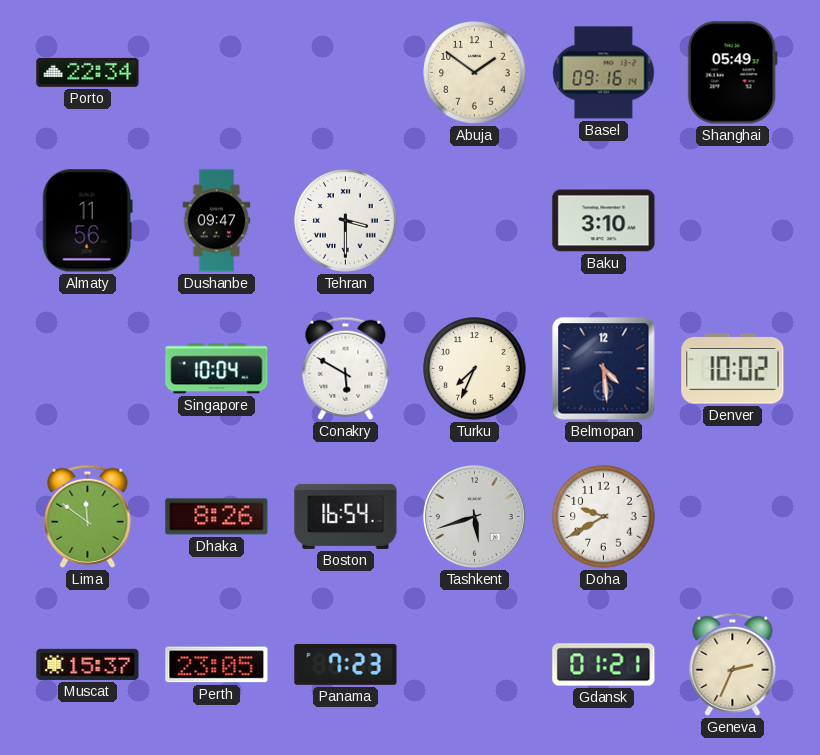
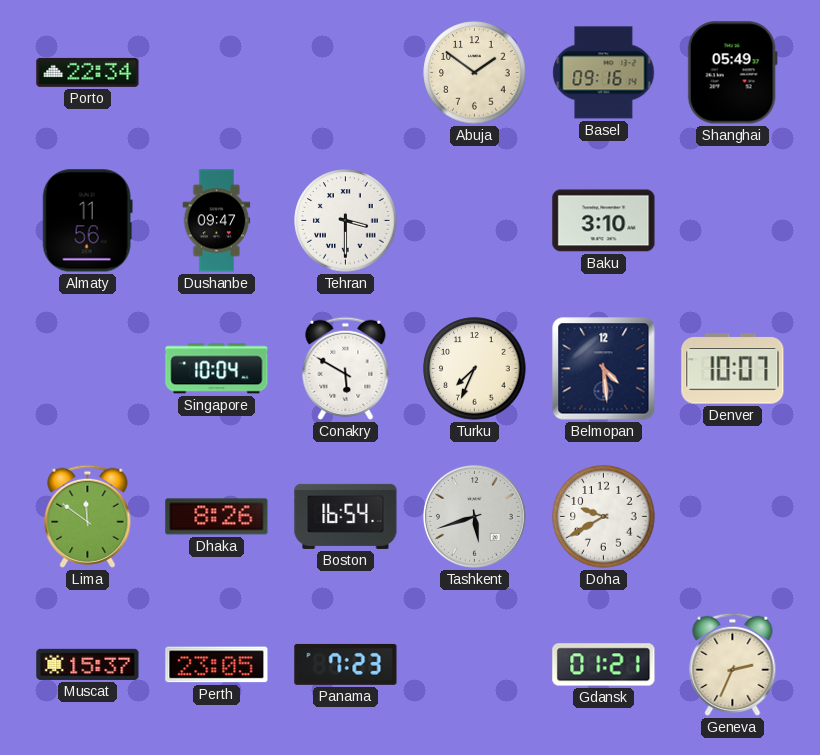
Denver: 10:02 -> 10:07 (733, 369)
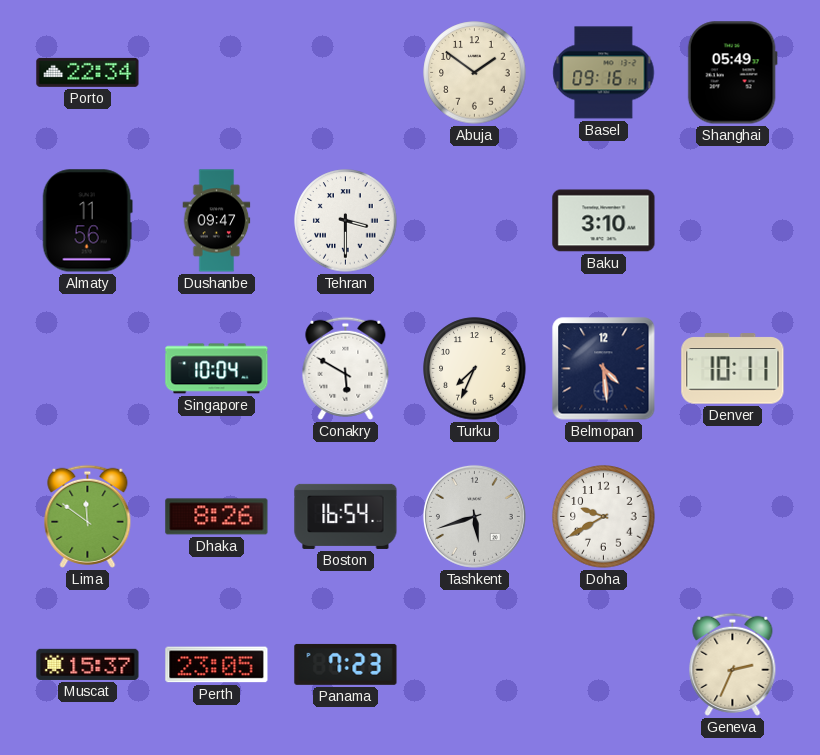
Denver: 10:07 -> 10:11 (733, 369)
Gdansk: 01:21 -> none (604, 665)
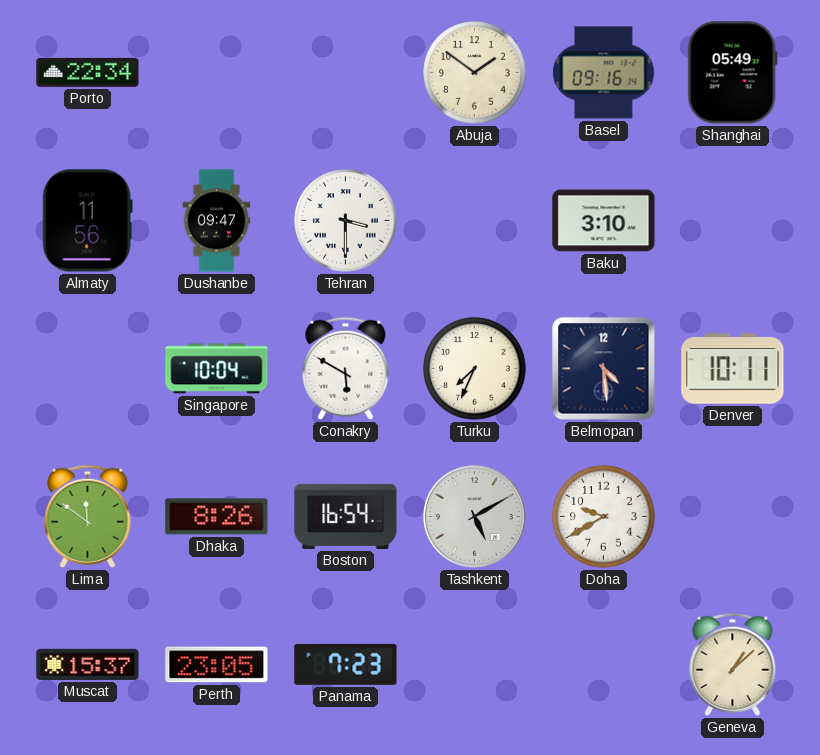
Tashkent: 5:42 -> 5:10 (474, 516)
Geneva: 2:34 -> 1:08 (733, 664)
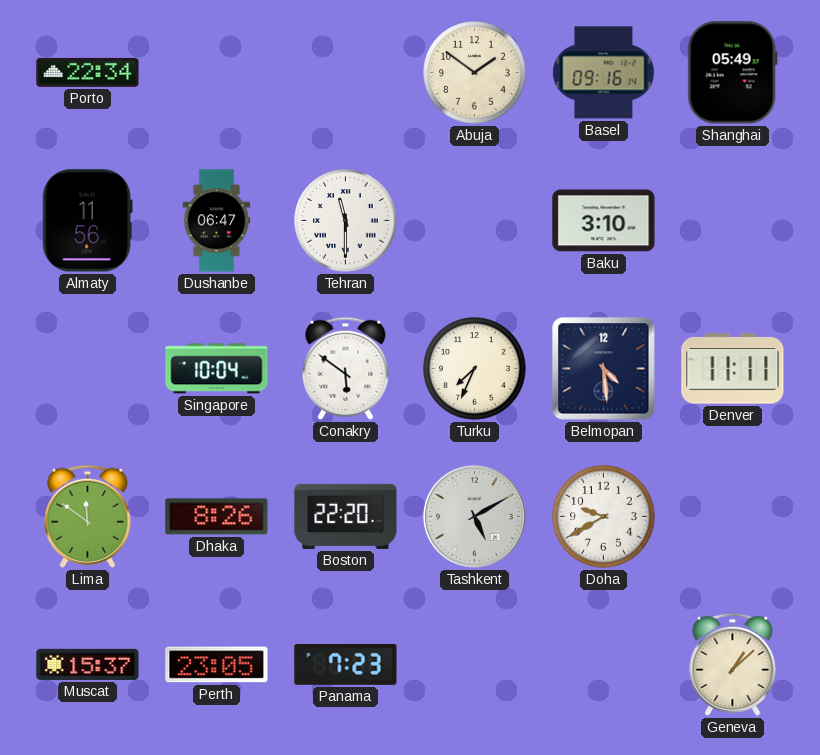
Dushanbe: 09:47 -> 06:47 (217, 221)
Tehran: 3:30 -> 11:30 (346, 221)
Conakry: 5:50 -> 5:51 (346, 368)
Denver: 10:11 -> 11:11 (733, 369)
Boston: 16:54 -> 22:20 (346, 516)
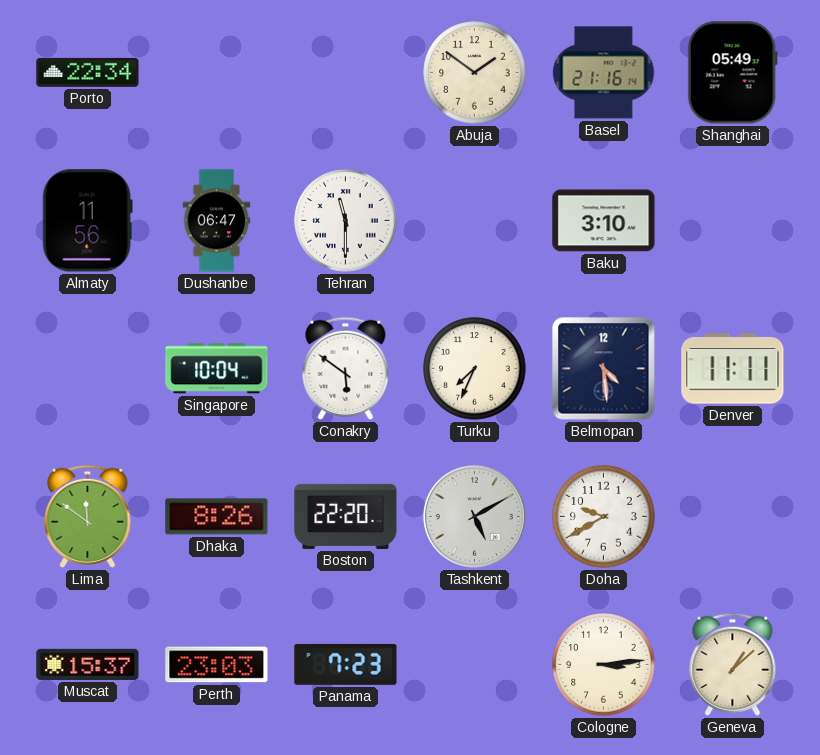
Basel: 09:16 -> 21:16 (604, 73)
Perth: 23:05 -> 23:03 (217, 665)
Cologne: none -> 3:14 (604, 665)
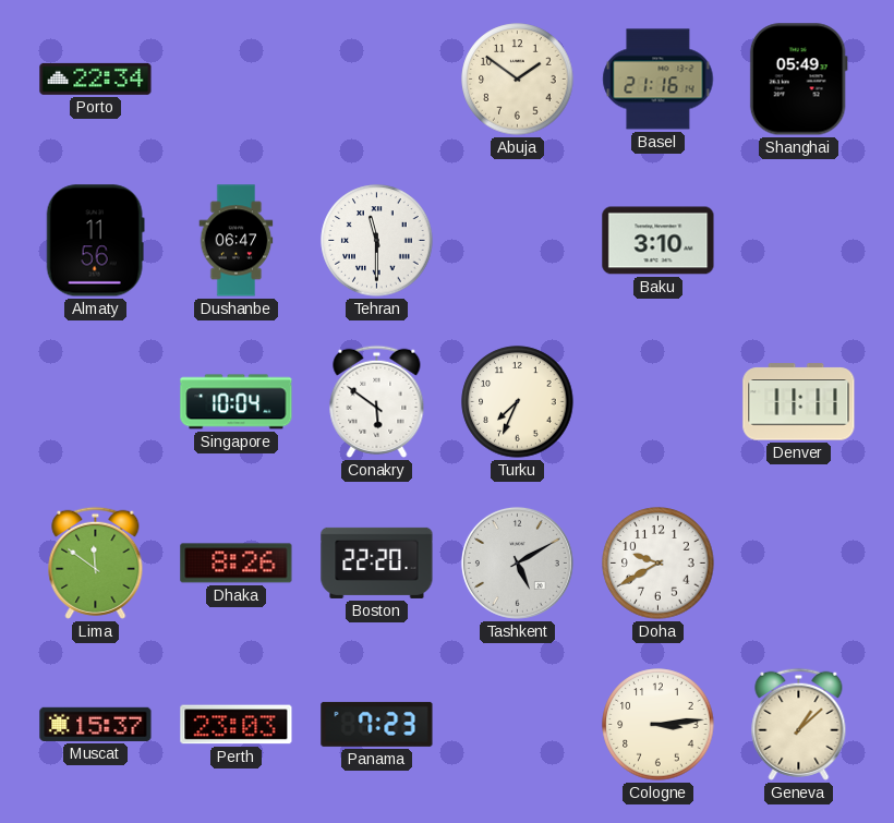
Belmopan: 4:29 -> none (604, 369)
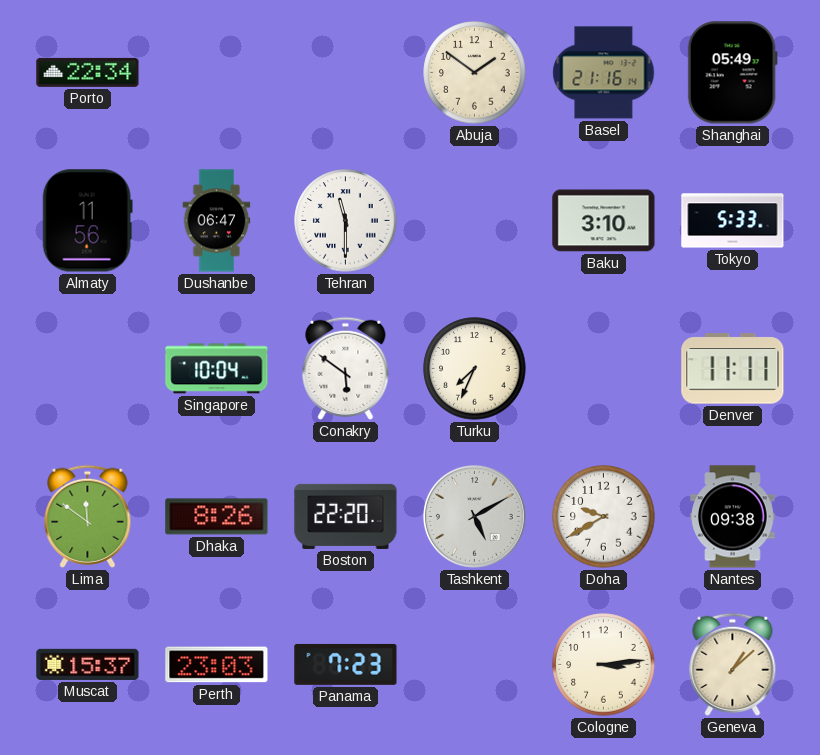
Tokyo: none -> 5:33 (733, 221)
Nantes: none -> 09:38 (733, 517)
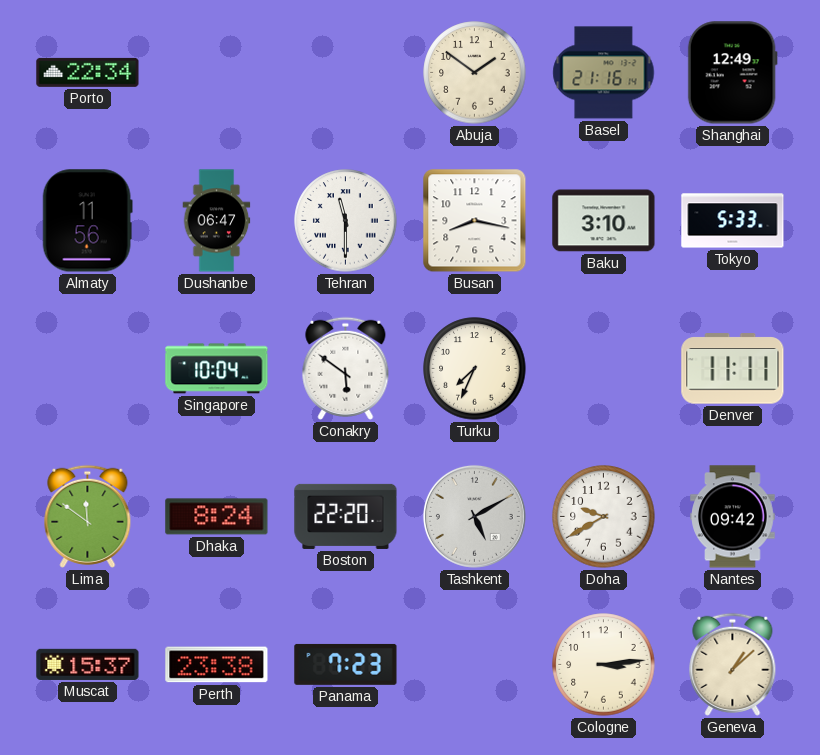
Shanghai: 05:49 -> 12:49 (732, 73)
Busan: none -> 8:17 (475, 221)
Dhaka: 8:26 -> 8:24 (217, 517)
Nantes: 09:38 -> 09:42 (733, 517)
Perth: 23:03 -> 23:38 (217, 665)
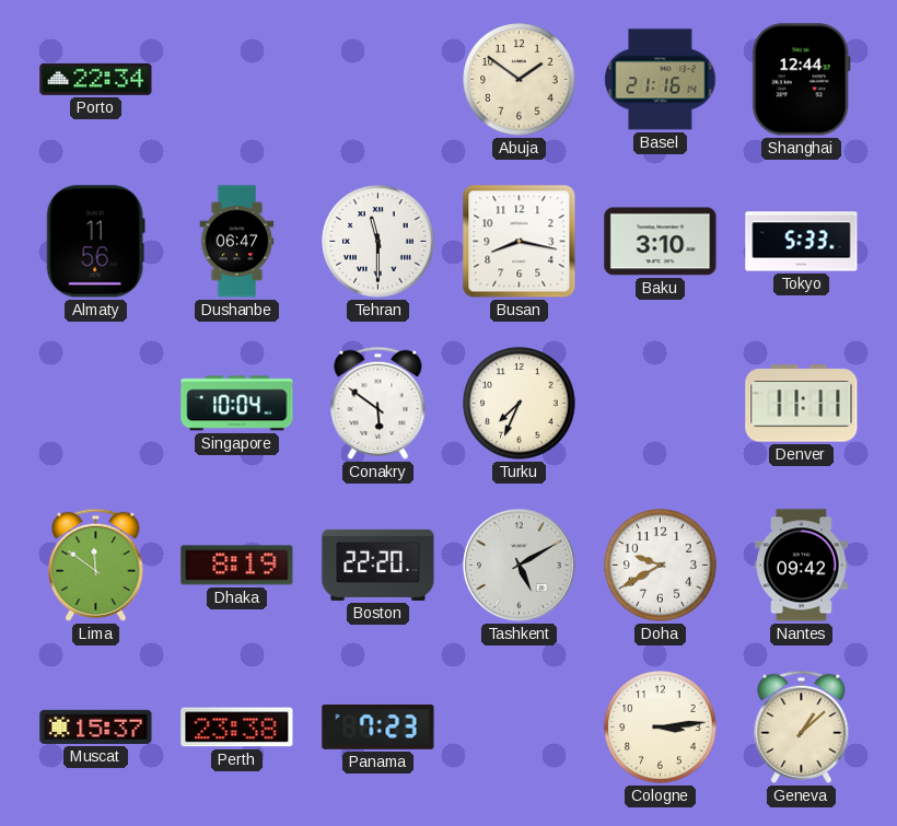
Shanghai: 12:49 -> 12:44 (801, 80)
Dhaka: 8:24 -> 8:19 (237, 566)
